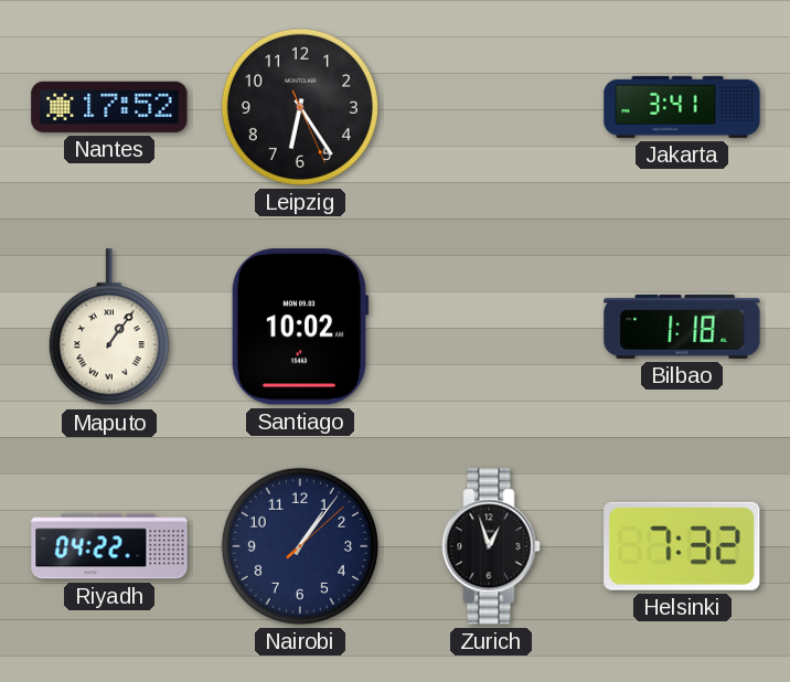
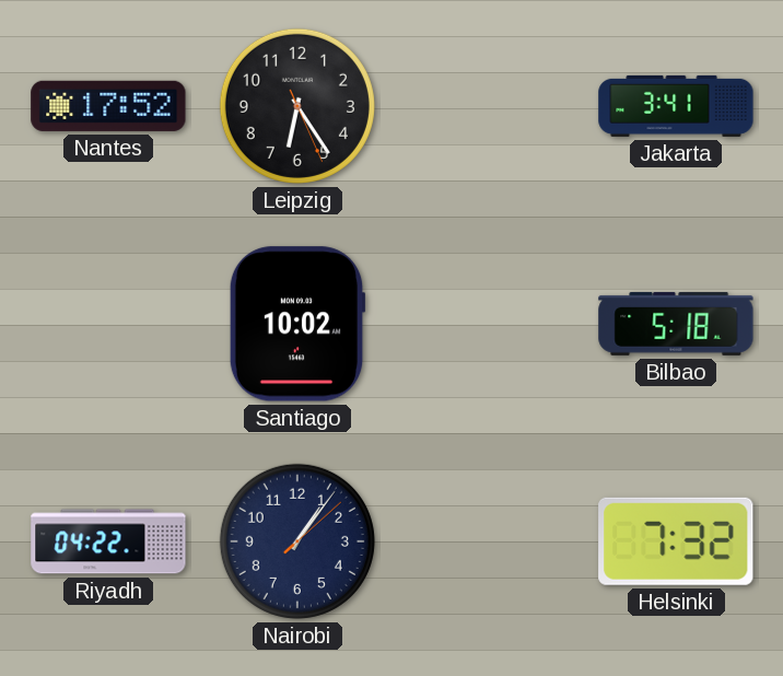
Maputo: 1:06 -> none (109, 328)
Bilbao: 1:18 -> 5:18 (676, 324)
Zurich: 12:57 -> none (491, 546)
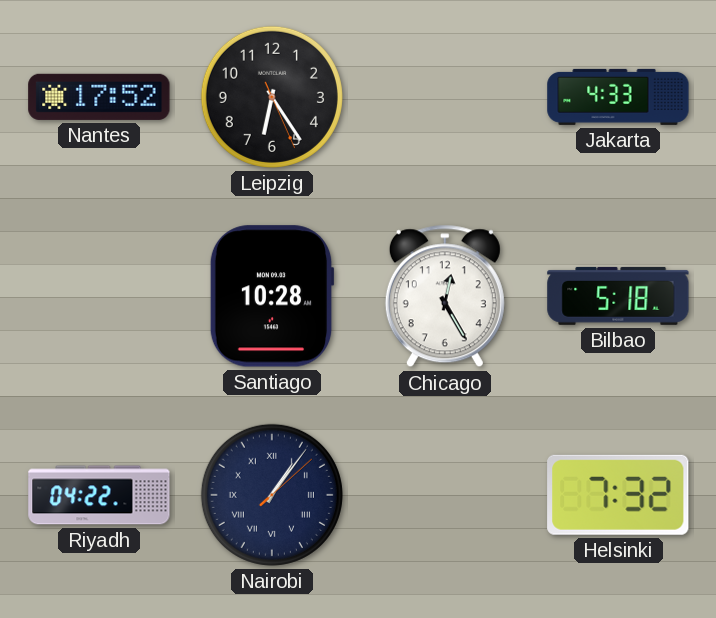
Jakarta: 3:41 -> 4:33 (618, 97)
Santiago: 10:02 -> 10:28 (272, 296)
Chicago: none -> 12:25 (445, 296)
Nairobi numerals: Arabic -> Roman (272, 495)
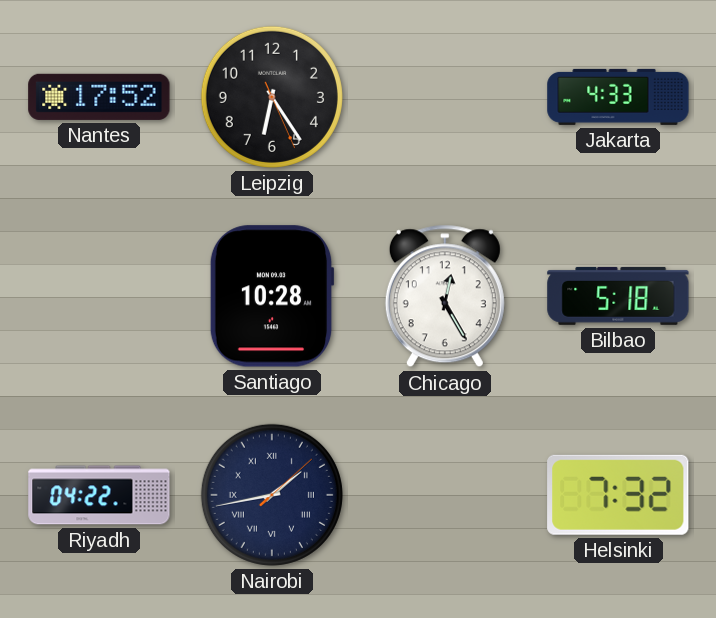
Nairobi: 1:06 -> 1:43 (272, 495)
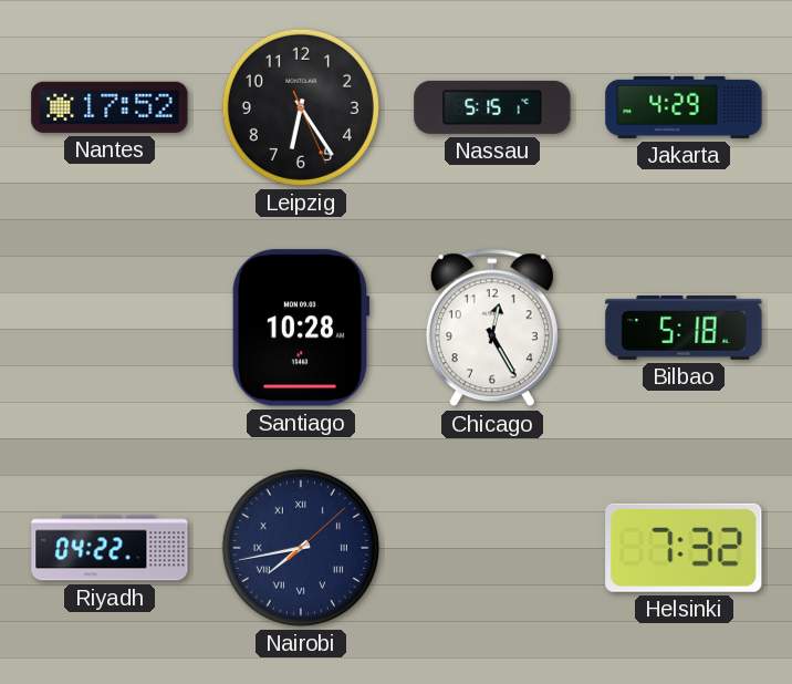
Nassau: none -> 5:15 (492, 107)
Jakarta: 4:33 -> 4:29 (684, 107)
Nairobi: 1:43 -> 7:43 (301, 548)
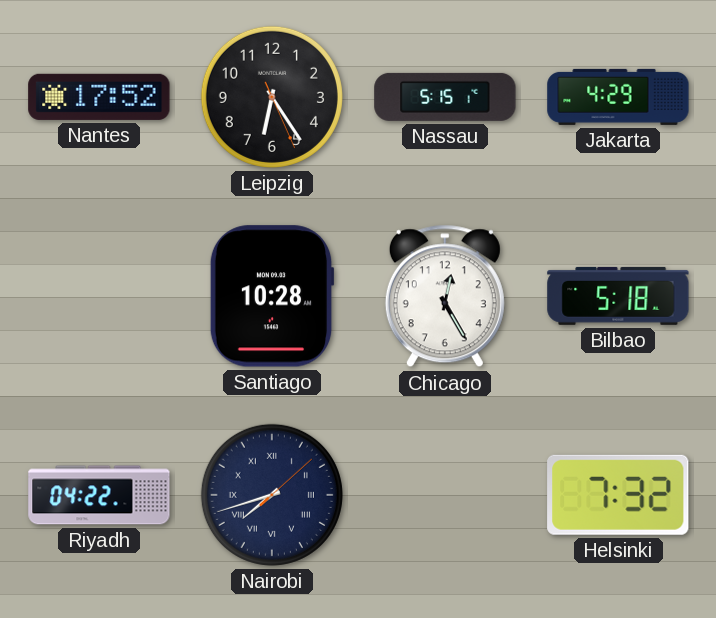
Nairobi: 7:43 -> 7:42 (272, 495)
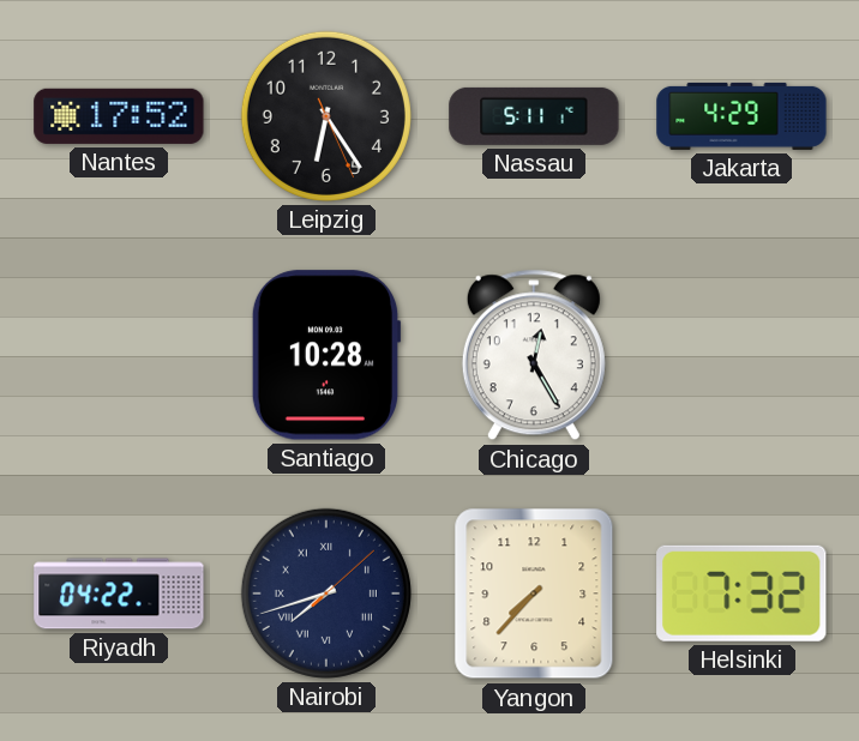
Nassau: 5:15 -> 5:11 (534, 116)
Bilbao: 5:18 -> none (618, 296)
Yangon: none -> 7:37 (534, 594)
